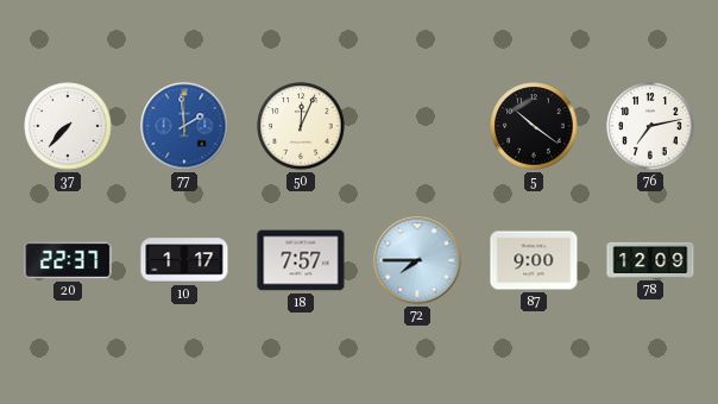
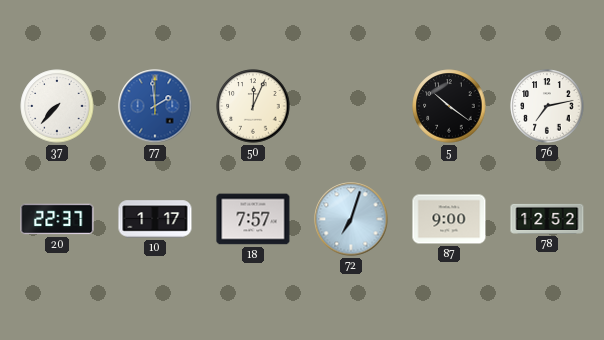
72: 7:45 -> 7:03 (351, 219)
78: 12:09 -> 12:52 (547, 219)
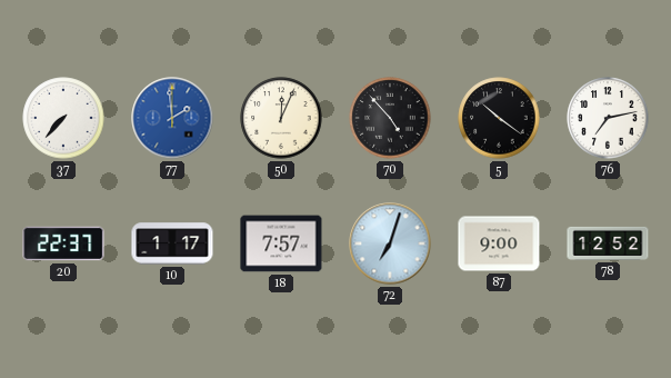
70: none -> 4:53 (390, 118)
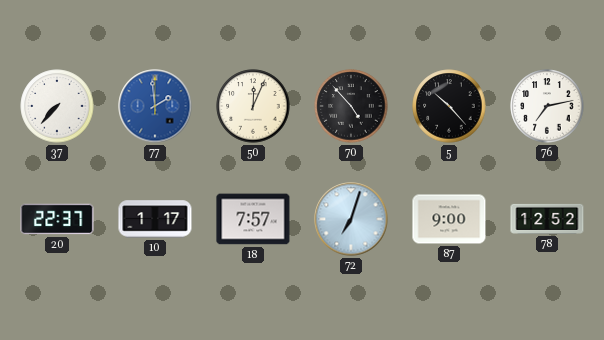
5: 10:21 -> 10:23 (449, 106)
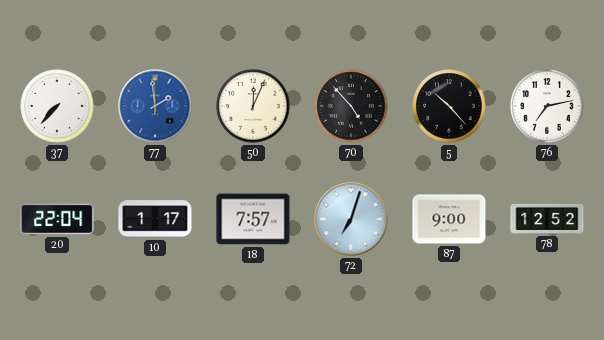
20: 22:37 -> 22:04 (57, 219)
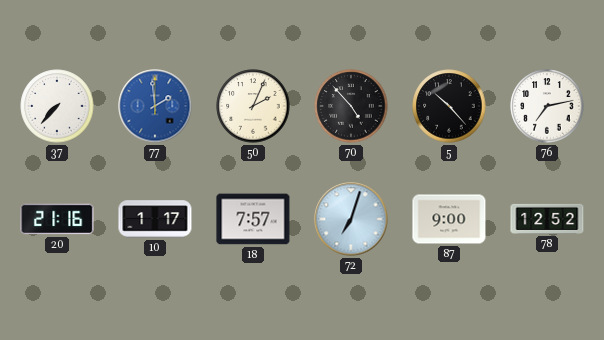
50: 12:04 -> 2:04 (253, 106)
20: 22:04 -> 21:16 (57, 219)
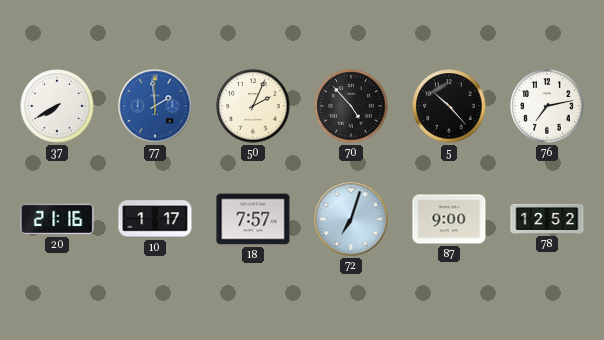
37: 7:37 -> 7:40 (57, 106)
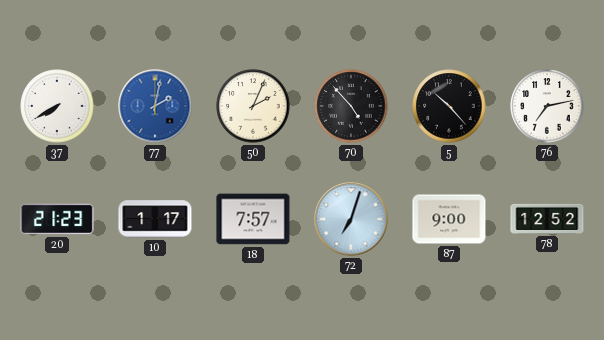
77: 1:59 -> 2:02 (155, 106)
20: 21:16 -> 21:23 (57, 219)
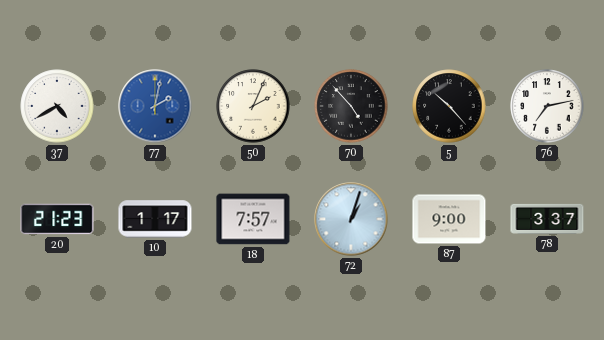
37: 7:40 -> 4:40 (57, 106)
72: 7:03 -> 1:03 (351, 219)
78: 12:52 -> 3:37 (547, 219)
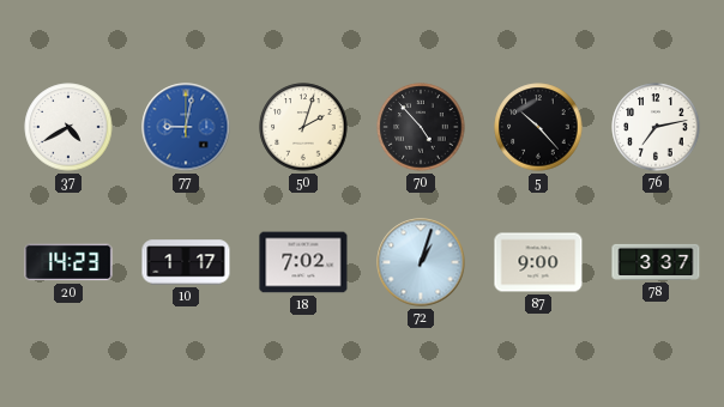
77: 2:02 -> 9:02 (186, 127)
50: 2:04 -> 2:03 (303, 127)
20: 21:23 -> 14:23 (68, 262)
18: 7:57 -> 7:02 (303, 262)
